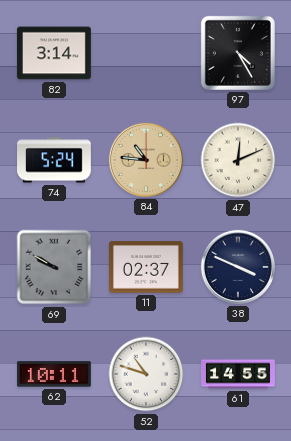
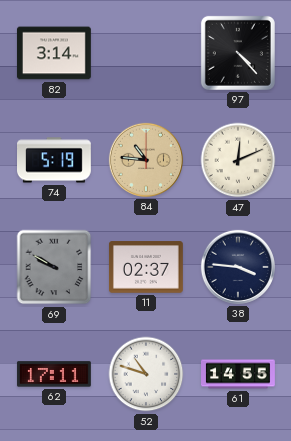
97: 4:25 -> 4:23 (238, 53)
74: 5:24 -> 5:19 (55, 160)
38: 3:49 -> 3:46 (238, 267)
62: 10:11 -> 17:11 (54, 374)
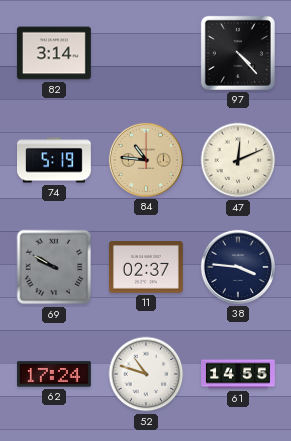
62: 17:11 -> 17:24 (54, 374)
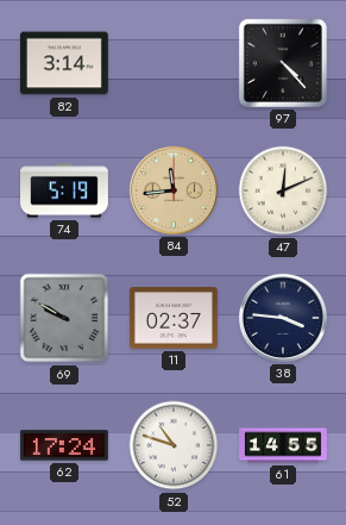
84: 10:46 -> 11:44 (174, 190)
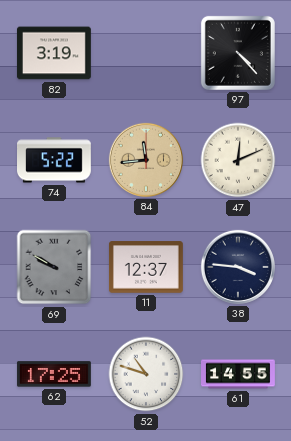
82: 3:14 -> 3:19 (54, 53)
74: 5:19 -> 5:22 (55, 160)
11: 02:37 -> 12:37 (146, 267)
62: 17:24 -> 17:25 (54, 374)
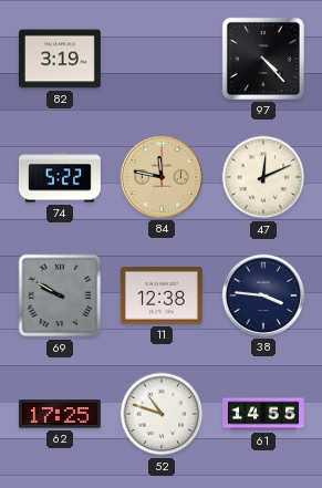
84: 11:44 -> 11:47 (162, 177)
11: 12:37 -> 12:38 (162, 295)
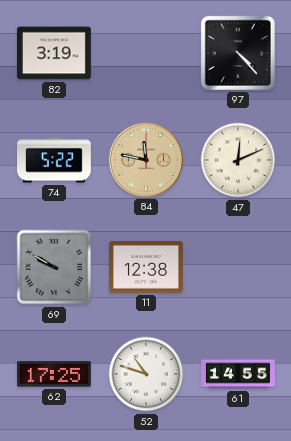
38: 3:46 -> none (263, 295)
